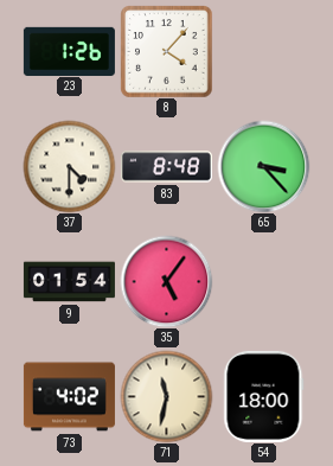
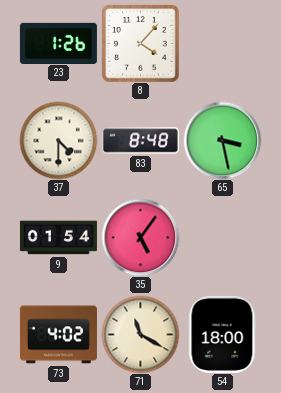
65: 3:23 -> 3:28 (222, 140)
71: 11:32 -> 11:20 (140, 334)
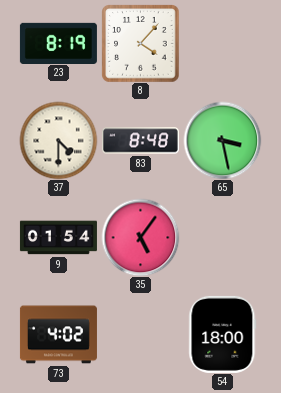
23: 1:26 -> 8:19 (58, 43)
71: 11:20 -> none (140, 334)
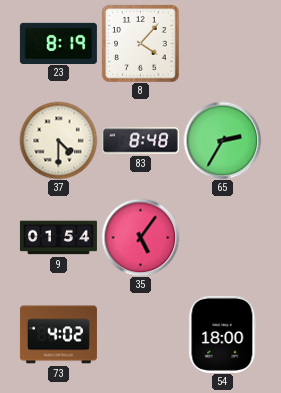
65: 3:28 -> 2:35 (222, 140)
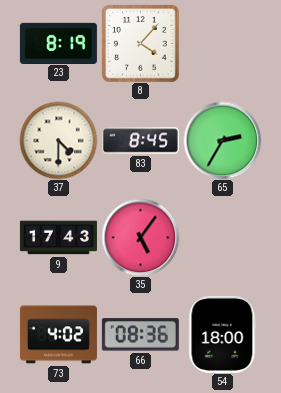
83: 8:48 -> 8:45 (140, 141)
9: 01:54 -> 17:43 (58, 238)
66: none -> 08:36 (140, 335)
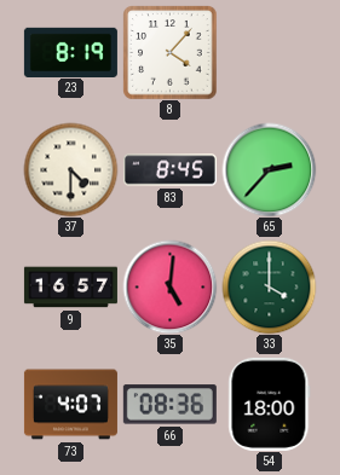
65: 2:35 -> 2:37 (269, 169)
9: 17:43 -> 16:57 (70, 288)
35: 5:06 -> 5:01 (169, 286)
33: none -> 4:00 (269, 286)
73: 4:02 -> 4:07 (70, 405)
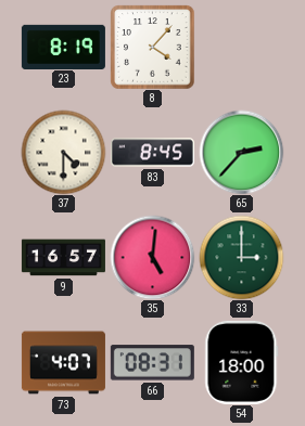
33: 4:00 -> 3:00 (241, 257)
66: 08:36 -> 08:31 (152, 363)
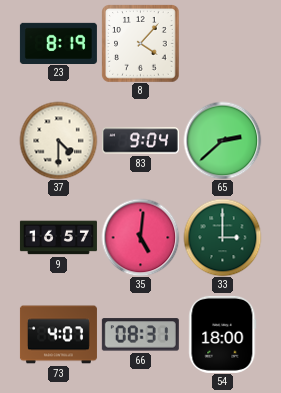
83: 8:45 -> 9:04 (140, 141)
65: 2:37 -> 2:38 (222, 140)
